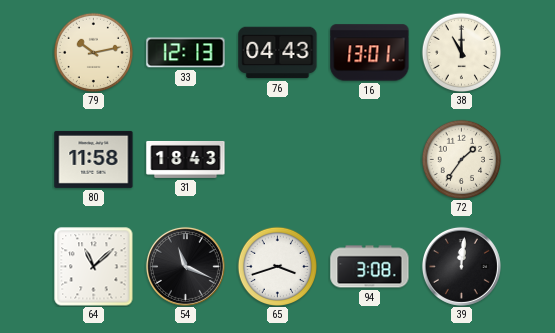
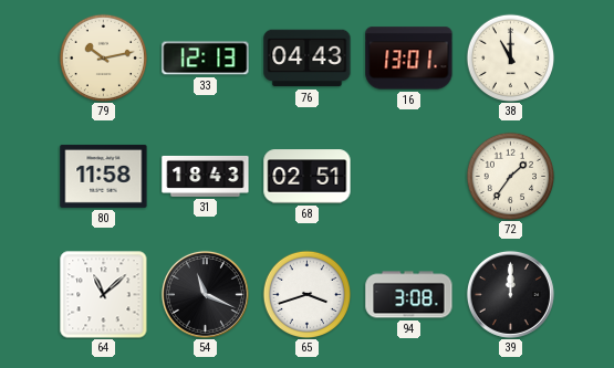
68: none -> 02:51 (308, 177)
39: 12:01 -> 12:00 (510, 294)
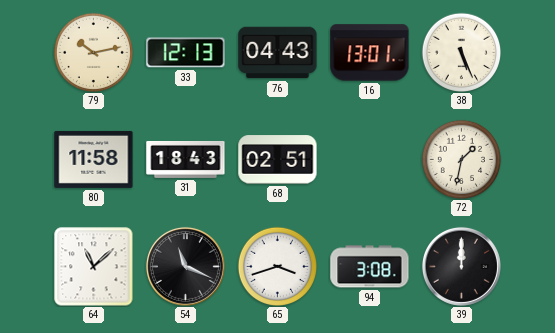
38: 11:00 -> 5:26 (461, 52)
72: 1:36 -> 1:32 (461, 159)
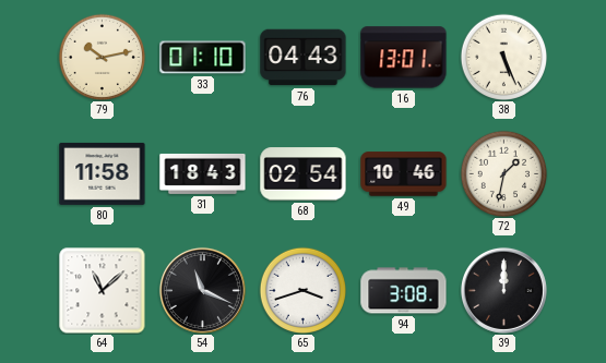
33: 12:13 -> 01:10 (203, 58)
68: 02:51 -> 02:54 (304, 174)
49: none -> 10:46 (404, 174)
